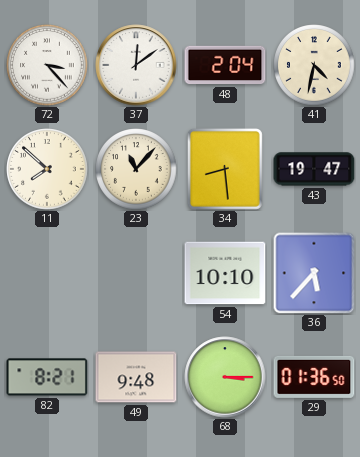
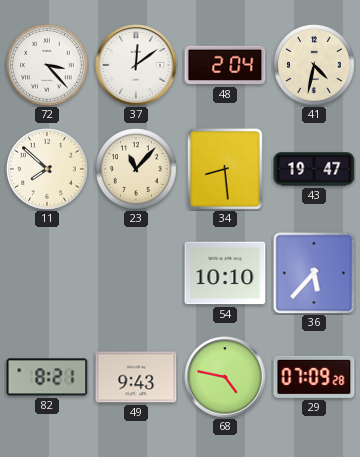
49: 9:48 -> 9:43 (136, 377)
68: 3:15 -> 4:47 (225, 377)
29: 01:36 -> 07:09 (314, 377)
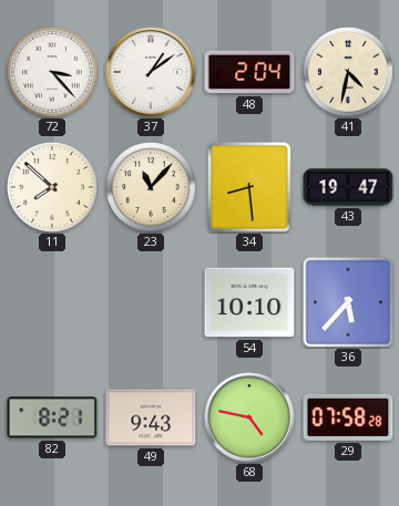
37: 12:09 -> 1:09 (151, 72)
29: 07:09 -> 07:58 (348, 417)
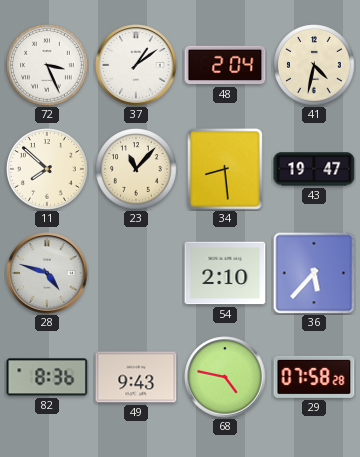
72: 3:23 -> 3:26 (47, 65)
28: none -> 4:48 (47, 273)
54: 10:10 -> 2:10 (225, 273)
82: 8:21 -> 8:36 (47, 377)
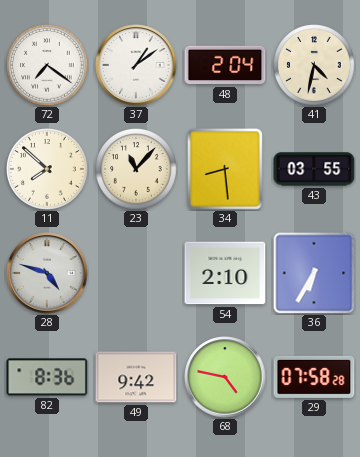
72: 3:26 -> 7:21 (47, 65)
43: 19:47 -> 03:55 (314, 169)
36: 5:37 -> 6:35 (314, 273)
49: 9:43 -> 9:42 (136, 377)
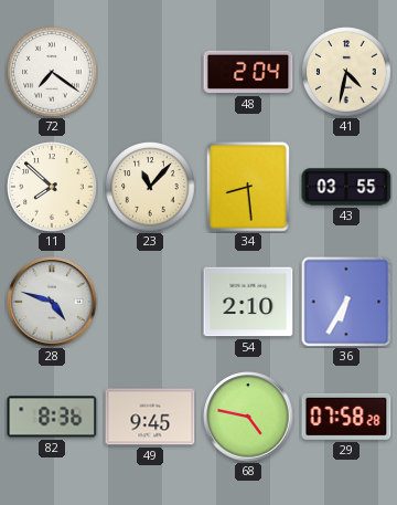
37: 1:09 -> none (136, 65)
49: 9:42 -> 9:45 (150, 417)
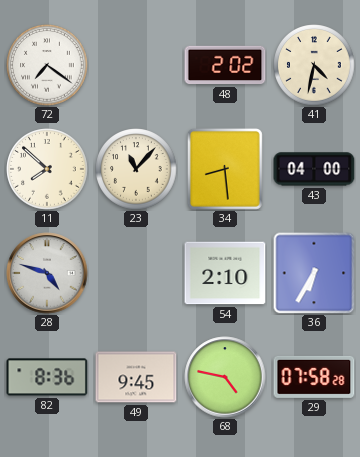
48: 2:04 -> 2:02 (225, 65)
43: 03:55 -> 04:00 (314, 169)
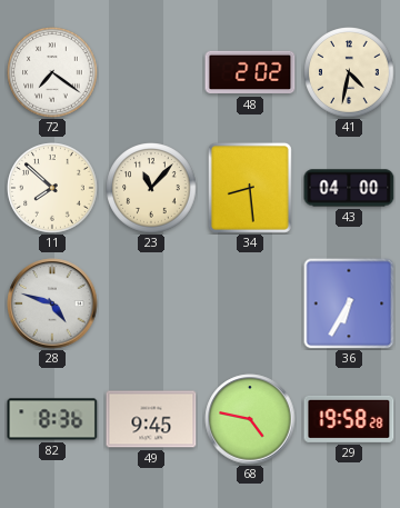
54: 2:10 -> none (225, 273)
29: 07:58 -> 19:58 (349, 419)
